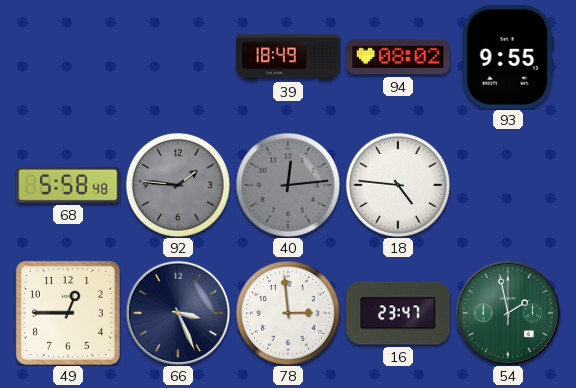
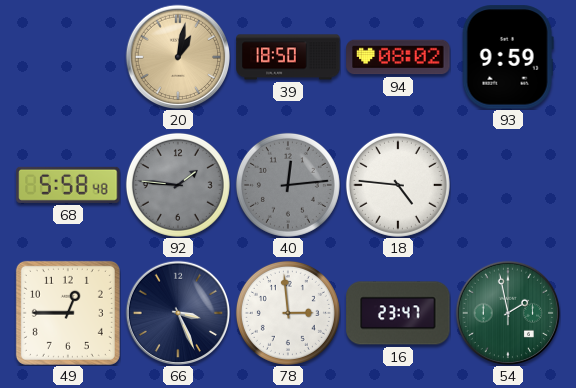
20: none -> 1:02 (178, 57)
39: 18:49 -> 18:50 (288, 57)
93: 9:55 -> 9:59 (508, 57)
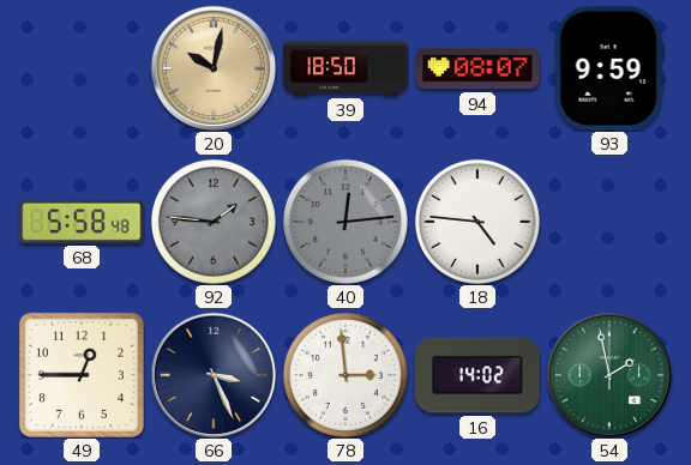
20: 1:02 -> 10:02 (214, 68)
94: 08:02 -> 08:07 (477, 68)
16: 23:47 -> 14:02 (477, 375)
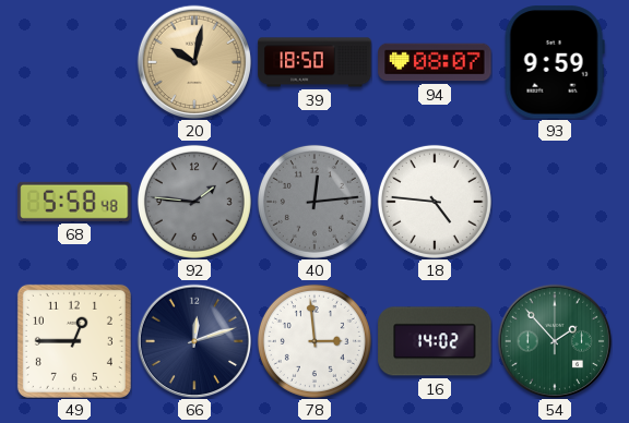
66: 3:26 -> 12:12 (194, 341)
54: 1:58 -> 1:53 (555, 341)
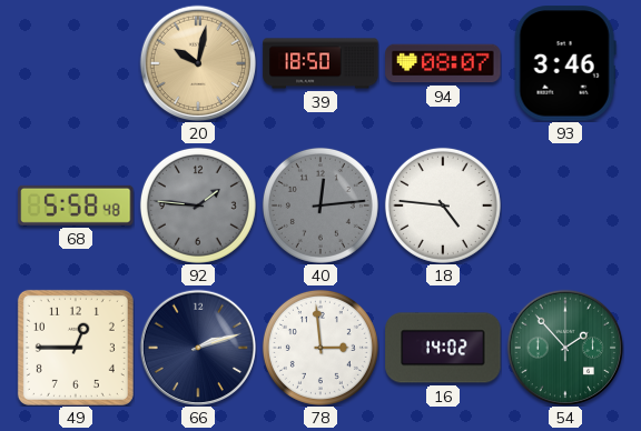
93: 9:59 -> 3:46 (565, 63)
66: 12:12 -> 2:12 (198, 348)
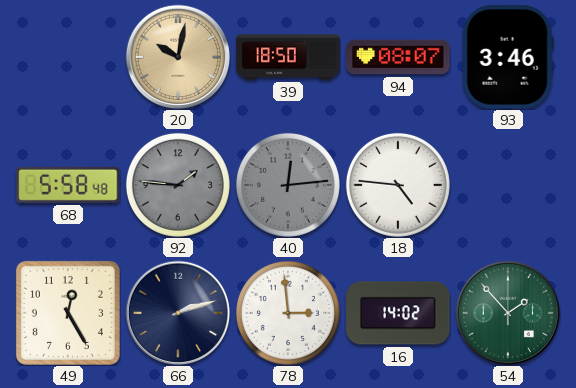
49: 12:45 -> 12:25 (68, 313)
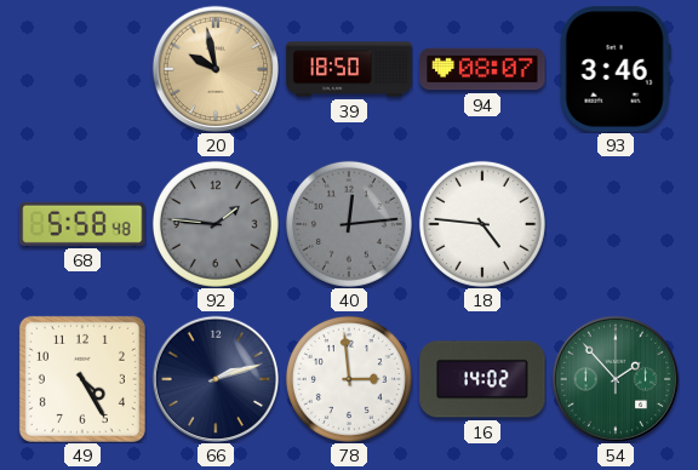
20: 10:02 -> 9:58 (216, 69)
49: 12:25 -> 4:25 (82, 379)
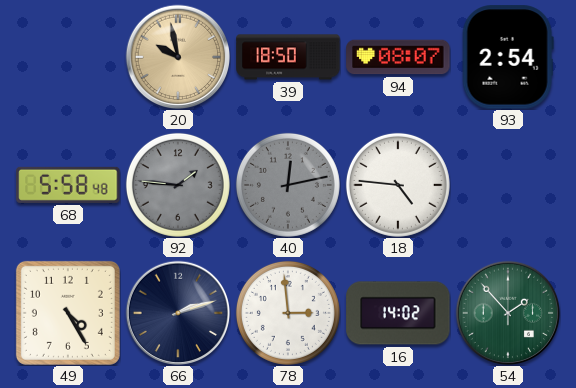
93: 3:46 -> 2:54 (508, 57)
40: 12:14 -> 12:13 (288, 185)
